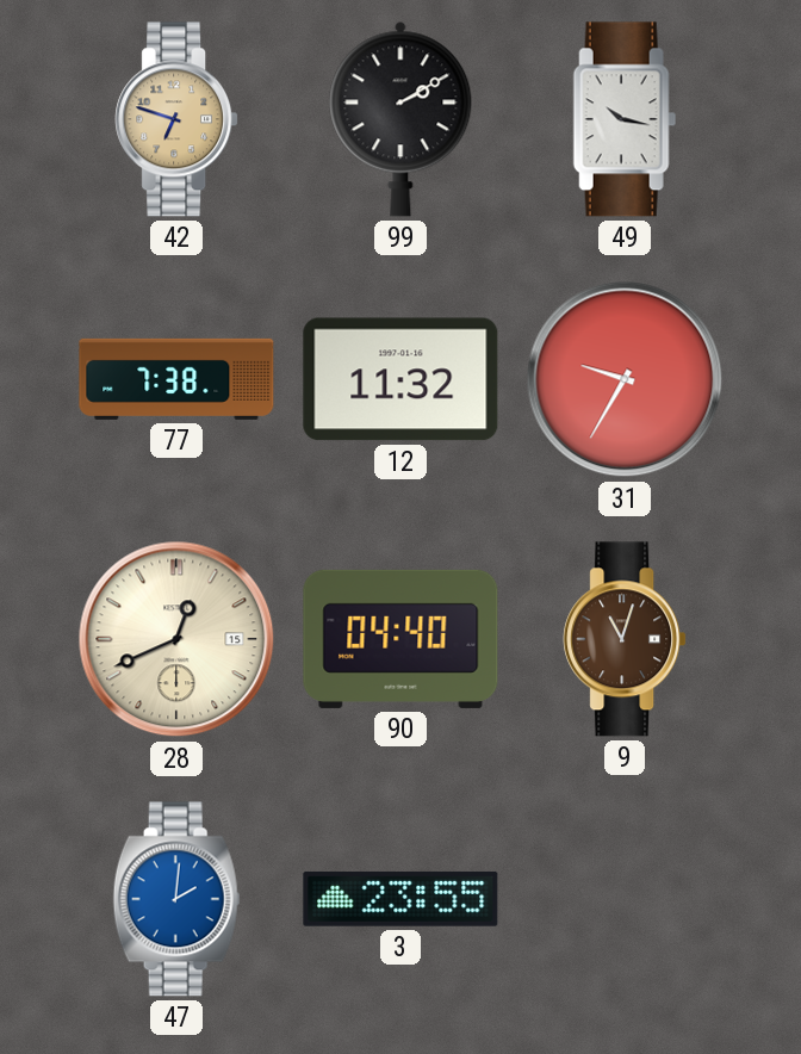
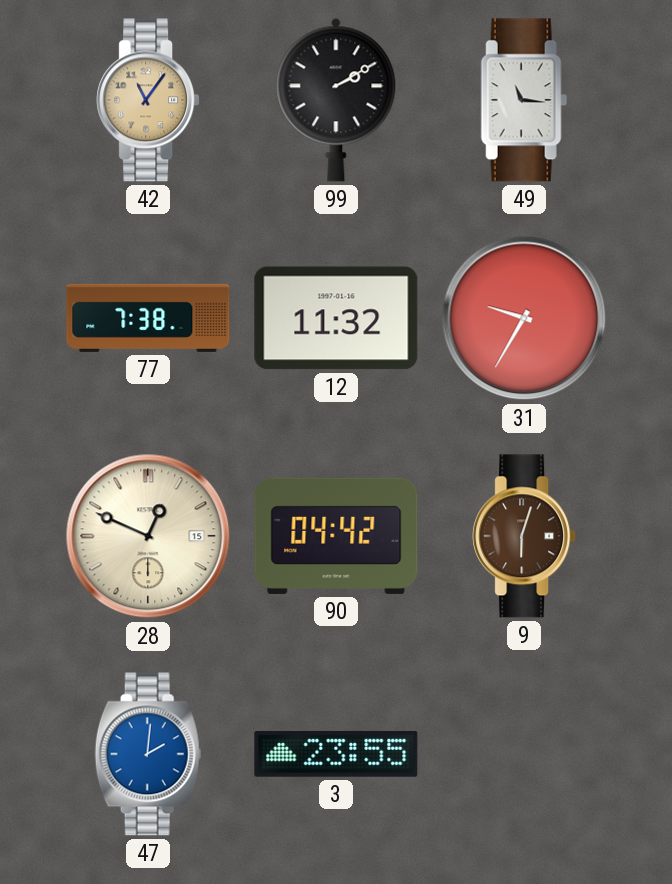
42: 6:48 -> 11:06 (148, 100)
49: 10:17 -> 11:16 (524, 100)
28: 12:41 -> 12:49 (148, 536)
90: 04:40 -> 04:42 (336, 536)
9: 11:03 -> 6:03 (524, 536)
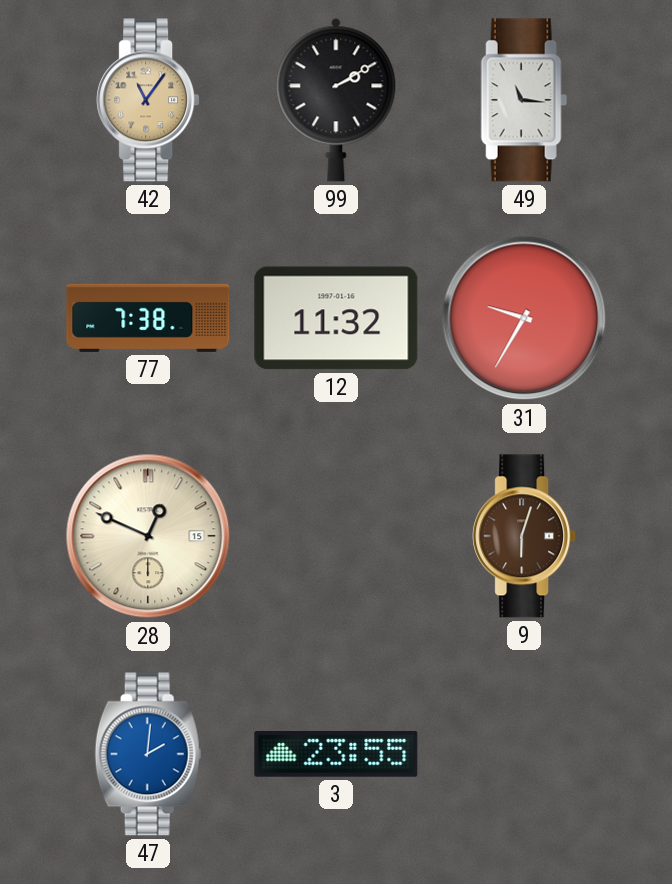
90: 04:42 -> none (336, 536)
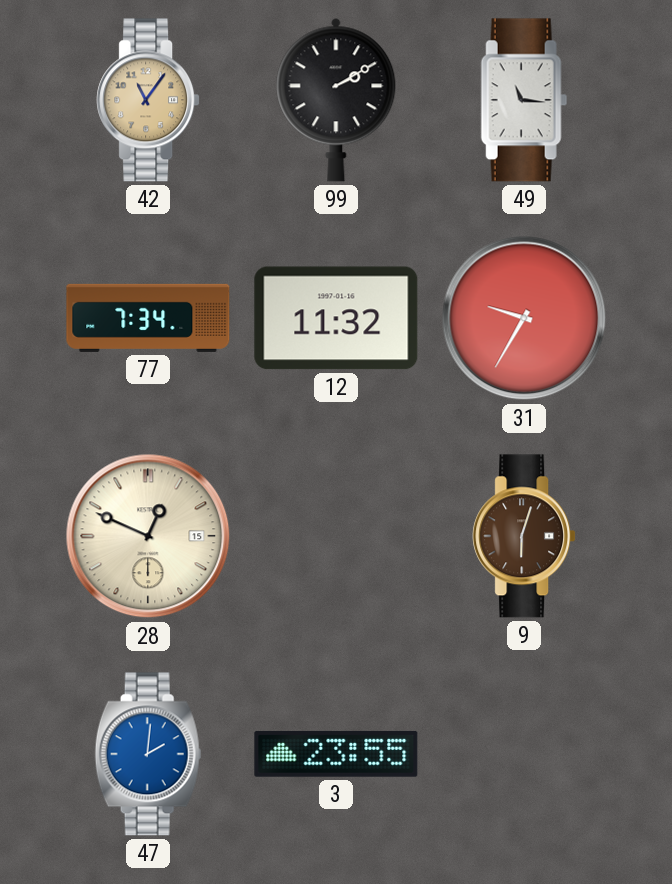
77: 7:38 -> 7:34 (148, 318)
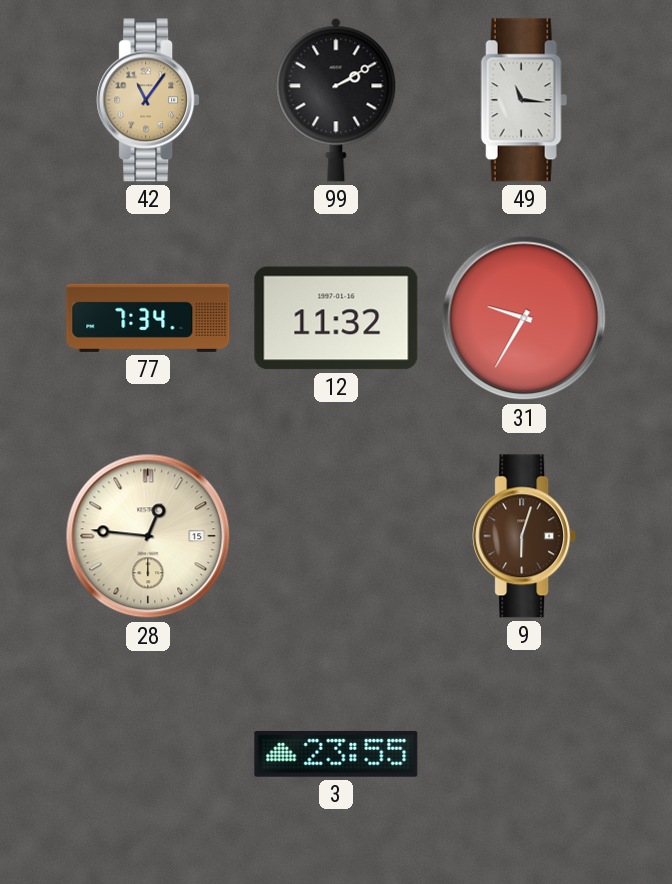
28: 12:49 -> 12:46 (148, 536)
47: 2:01 -> none (148, 754)
